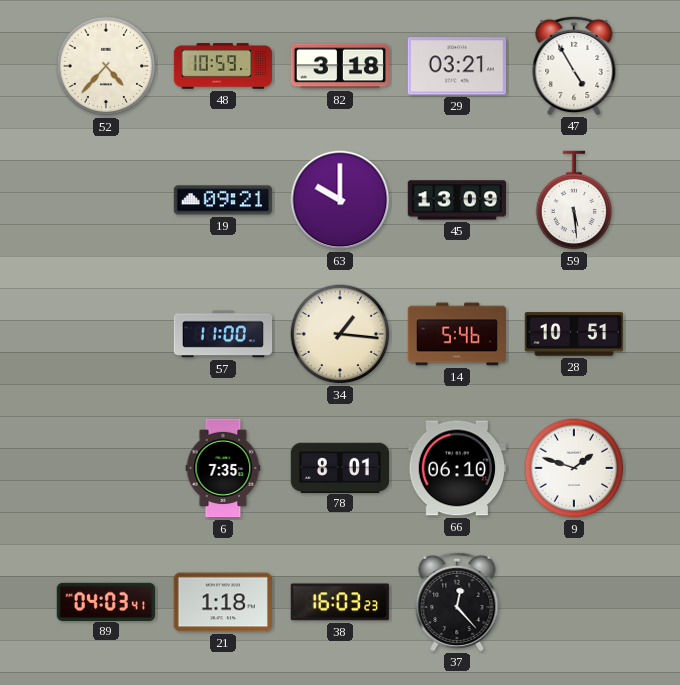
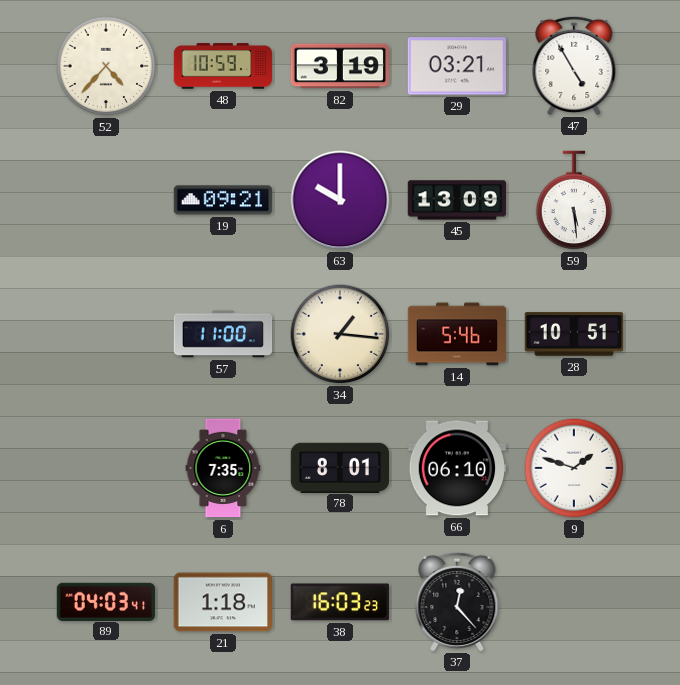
82: 3:18 -> 3:19 (340, 66)
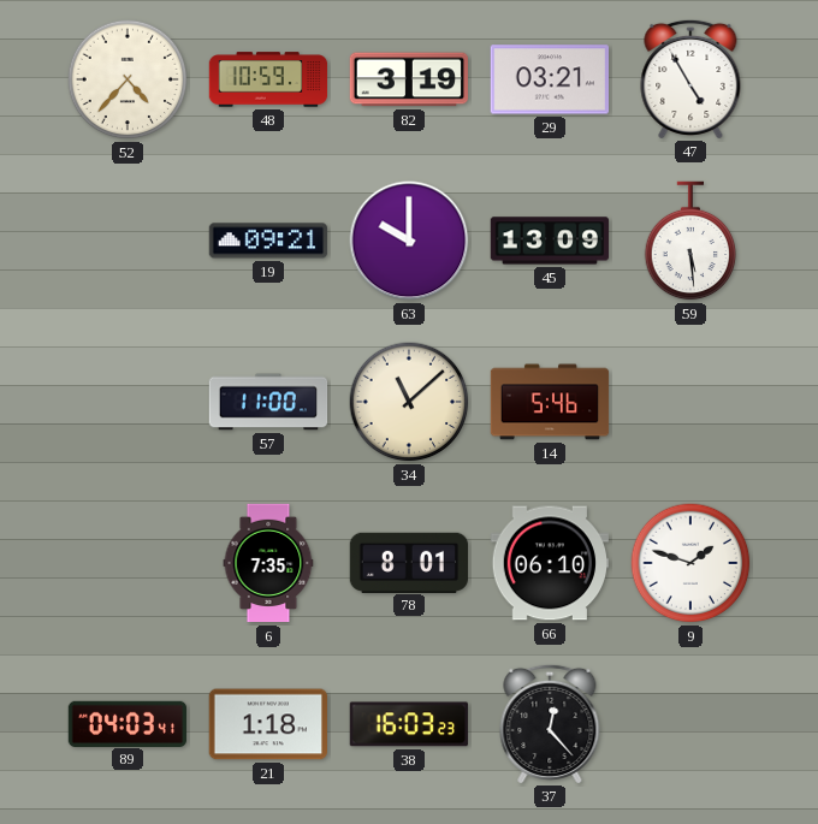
34: 1:16 -> 11:08 (409, 402)
28: 10:51 -> none (574, 334)
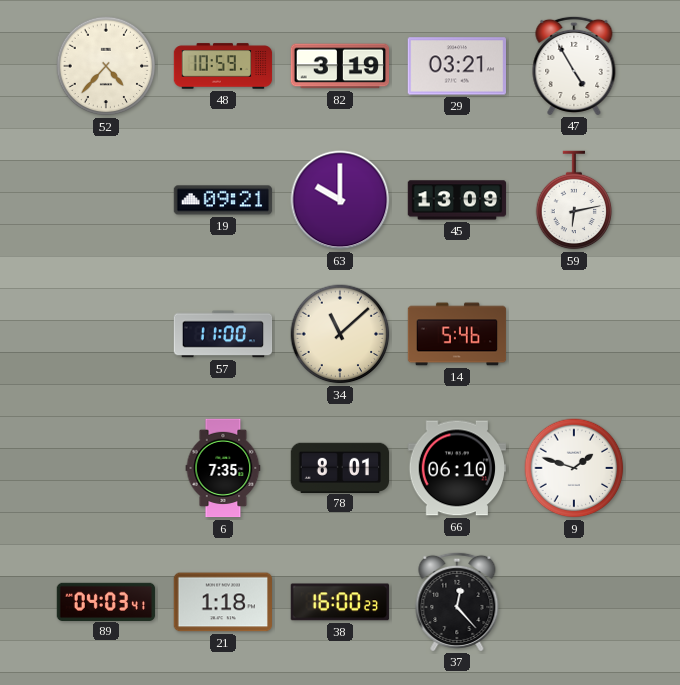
59: 5:29 -> 6:13 (574, 200)
38: 16:03 -> 16:00 (340, 602)
